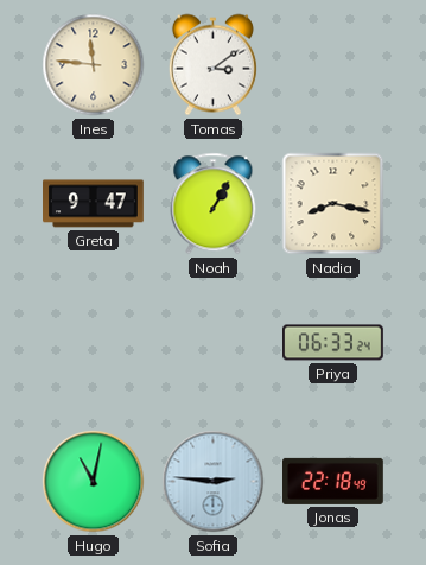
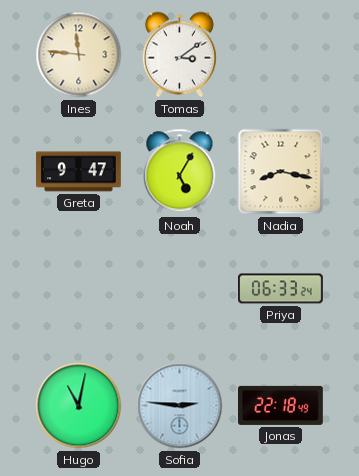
Noah: 1:05 -> 5:05 (180, 172)
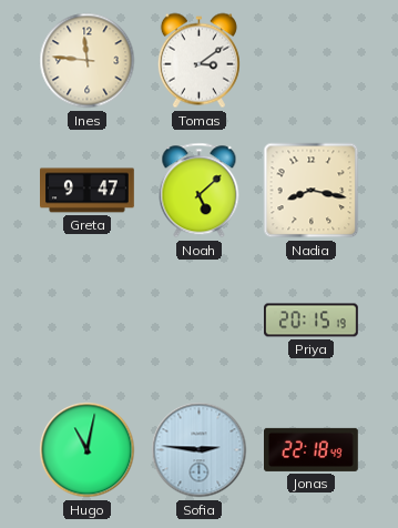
Noah: 5:05 -> 5:08 (200, 191)
Priya: 06:33 -> 20:15 (312, 321)
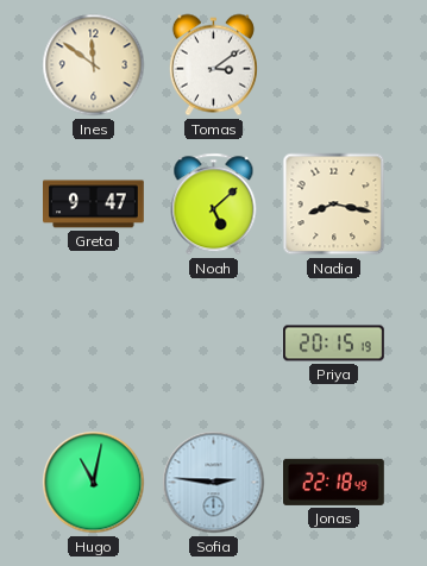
Ines: 11:46 -> 11:51 (94, 65)
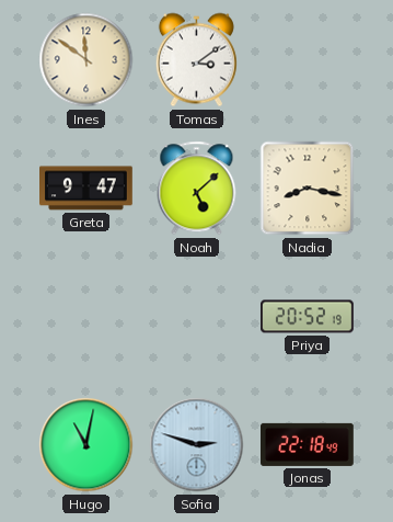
Priya: 20:15 -> 20:52 (308, 317)
Sofia: 2:46 -> 2:48 (197, 445)
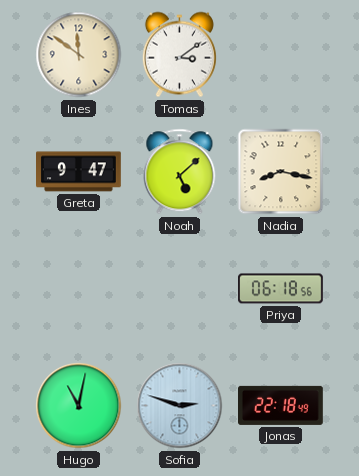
Priya: 20:52 -> 06:18 (281, 289)
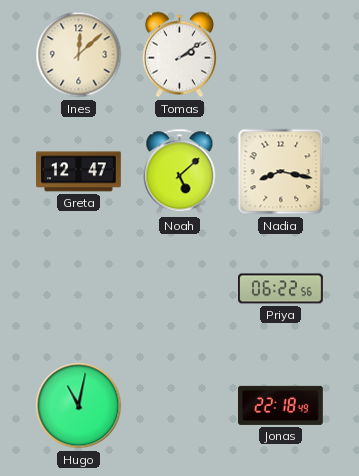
Ines: 11:51 -> 12:08 (79, 55)
Tomas: 3:09 -> 2:09 (179, 55)
Greta: 9:47 -> 12:47 (79, 172)
Priya: 06:18 -> 06:22 (281, 289)
Sofia: 2:48 -> none (180, 406)
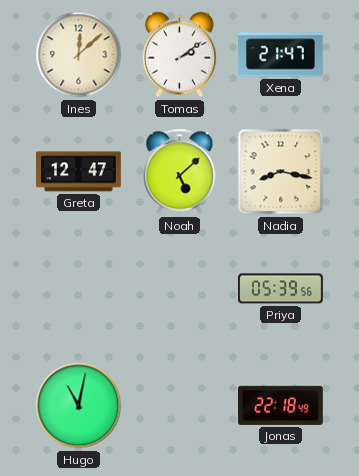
Xena: none -> 21:47 (281, 55)
Priya: 06:22 -> 05:39 (281, 289)
